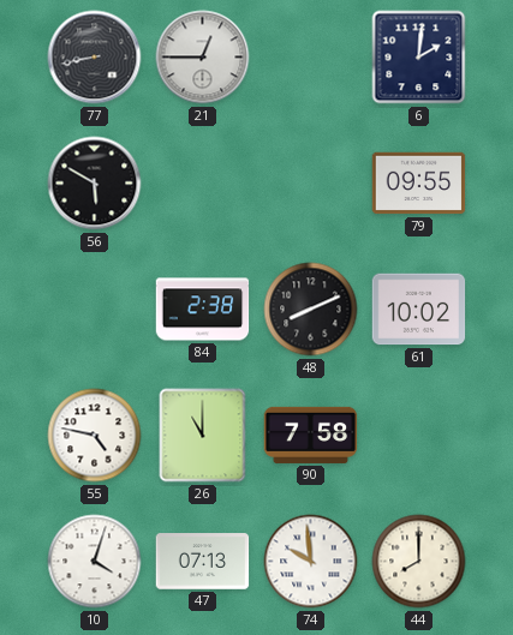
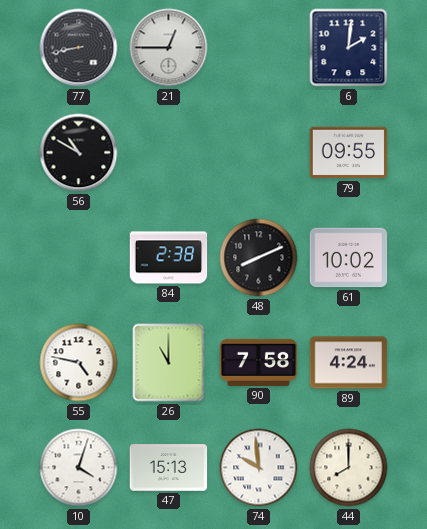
56: 5:50 -> 10:50 (79, 153)
89: none -> 4:24 (349, 363)
47: 07:13 -> 15:13 (169, 468)
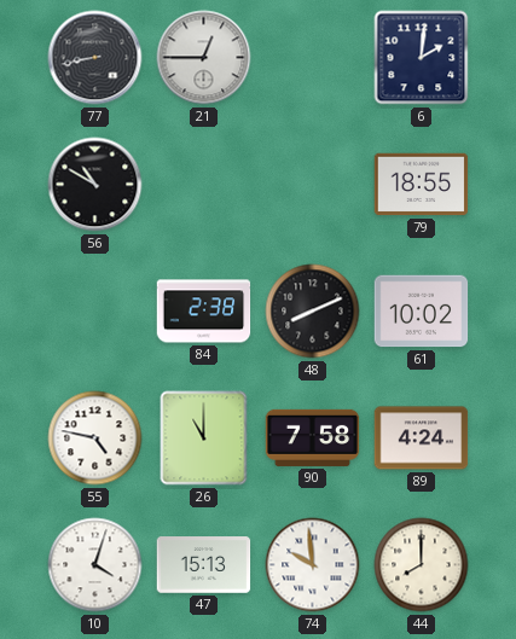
79: 09:55 -> 18:55 (422, 185)
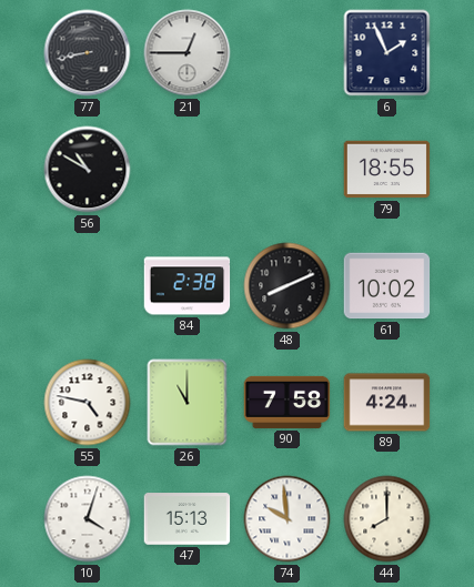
6: 2:01 -> 1:56 (387, 53)
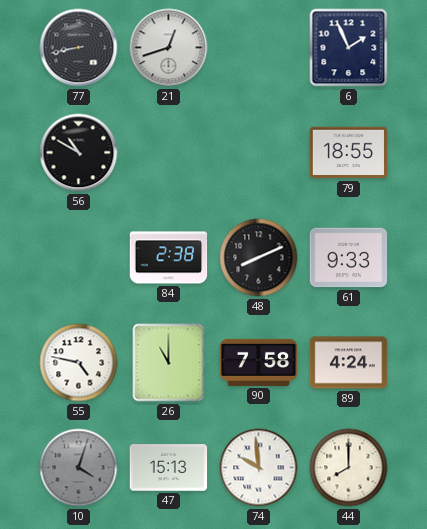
21: 12:45 -> 12:42 (169, 48)
61: 10:02 -> 9:33 (349, 258)
10 dial: white -> grey (79, 468)
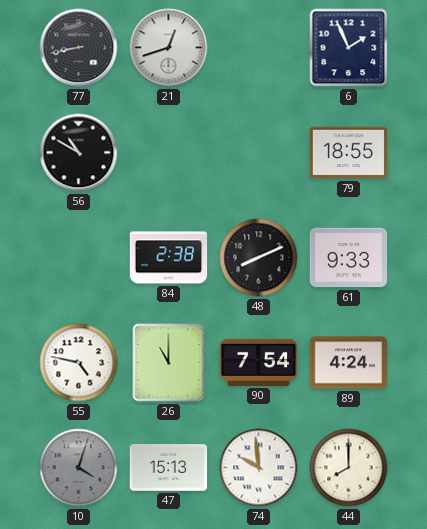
90: 7:58 -> 7:54 (259, 362)
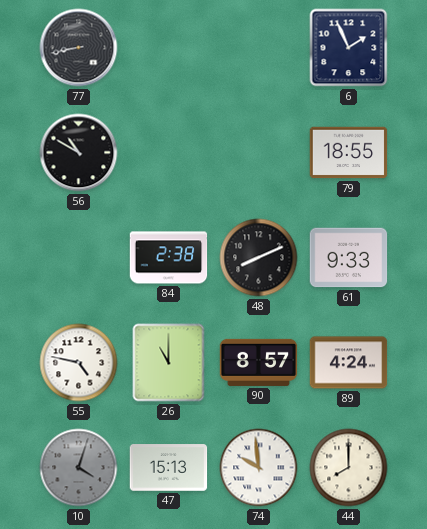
21: 12:42 -> none (169, 48)
90: 7:54 -> 8:57 (259, 362)
